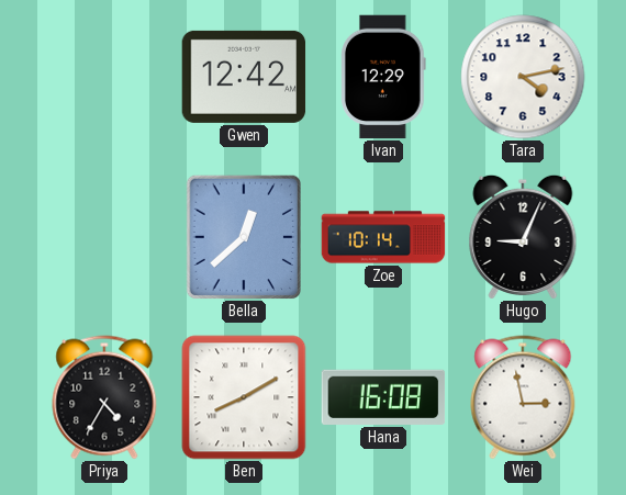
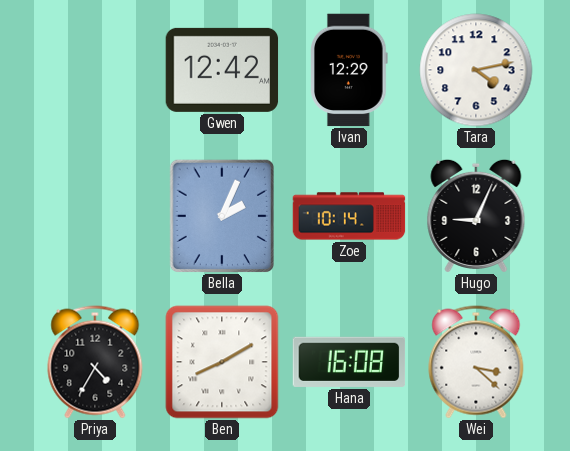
Bella: 12:38 -> 2:04 (221, 216)
Wei: 2:58 -> 3:22 (476, 362)
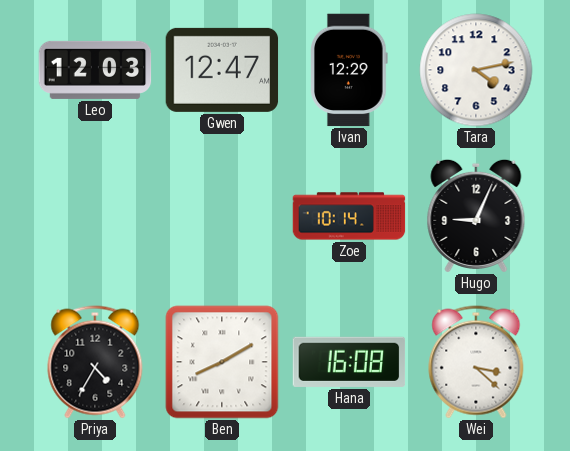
Leo: none -> 12:03 (95, 70)
Gwen: 12:42 -> 12:47 (222, 70)
Bella: 2:04 -> none (221, 216)
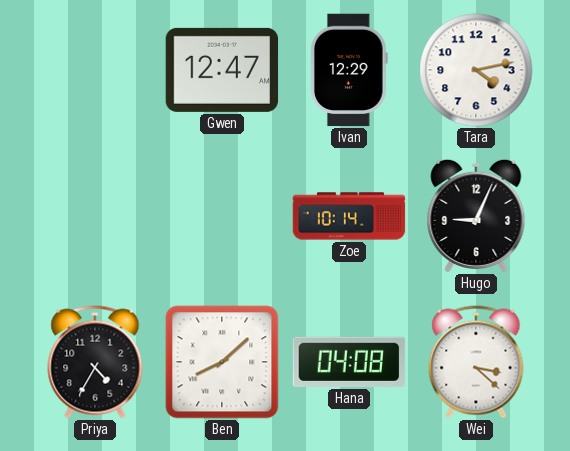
Leo: 12:03 -> none (95, 70)
Ben: 8:10 -> 8:08 (222, 362)
Hana: 16:08 -> 04:08 (349, 362)
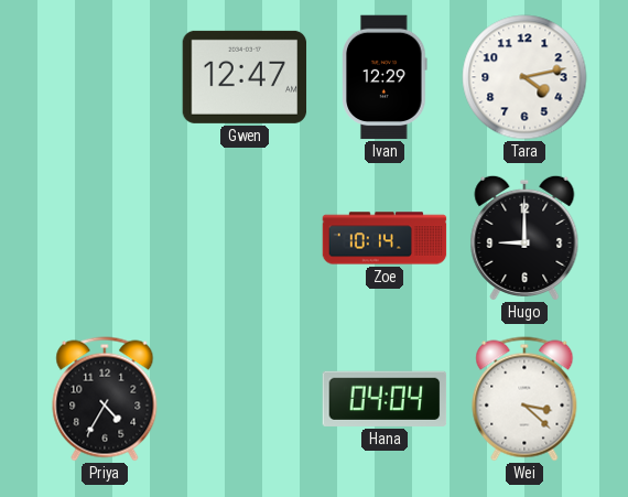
Hugo: 9:04 -> 9:00 (524, 238)
Ben: 8:08 -> none (222, 362)
Hana: 04:08 -> 04:04 (385, 399)
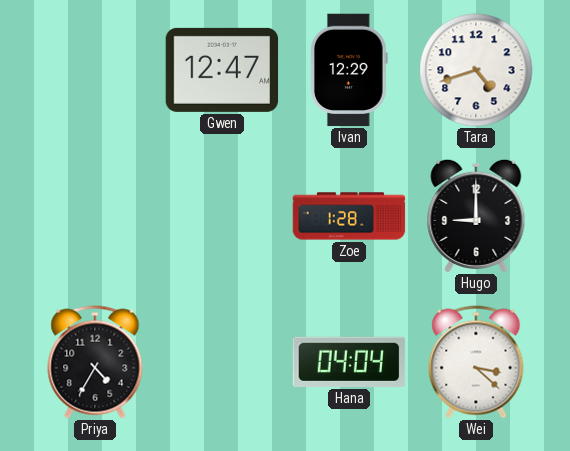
Tara: 4:13 -> 4:42 (476, 70)
Zoe: 10:14 -> 1:28 (349, 216)
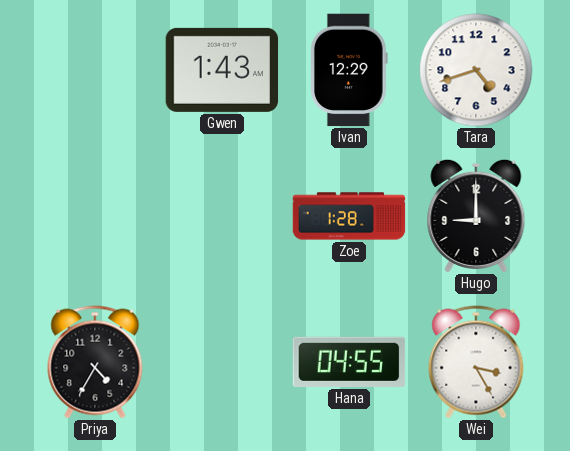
Gwen: 12:47 -> 1:43 (222, 70)
Hana: 04:04 -> 04:55 (349, 362)
Wei: 3:22 -> 3:25 (476, 362)
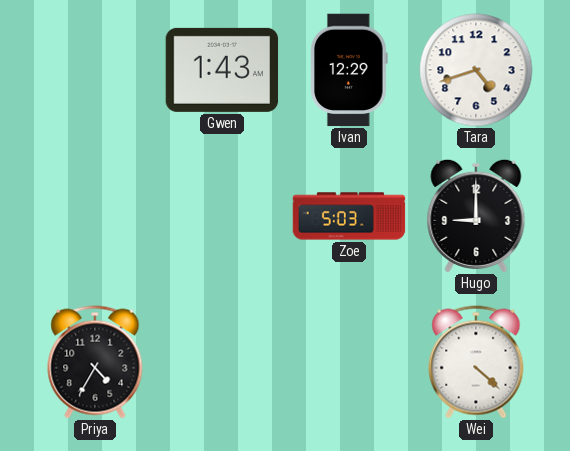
Zoe: 1:28 -> 5:03 (349, 216)
Hana: 04:55 -> none (349, 362)
Wei: 3:25 -> 4:22 (476, 362)
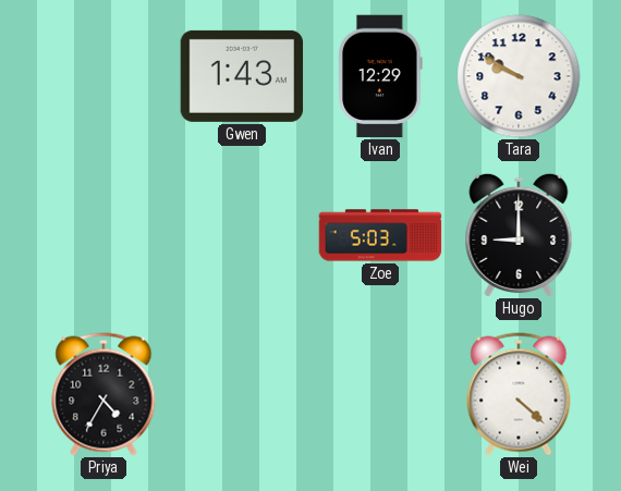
Tara: 4:42 -> 9:50 (519, 76)
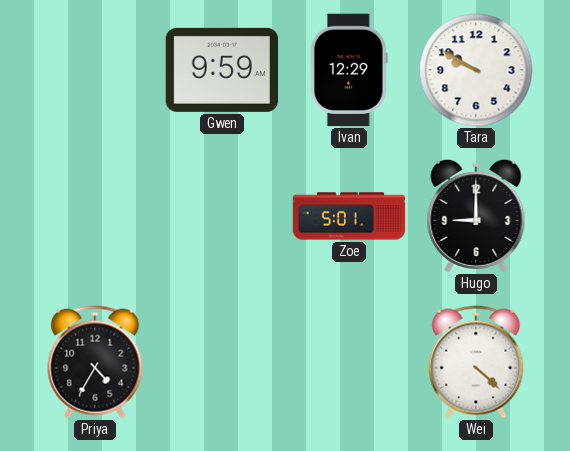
Gwen: 1:43 -> 9:59 (222, 70)
Zoe: 5:03 -> 5:01 (349, 216)
